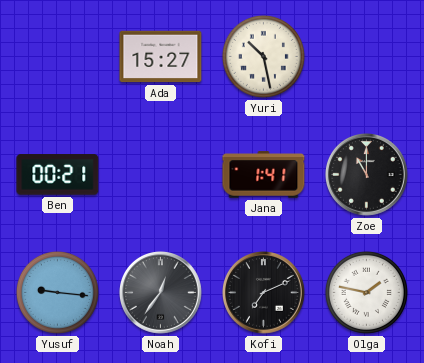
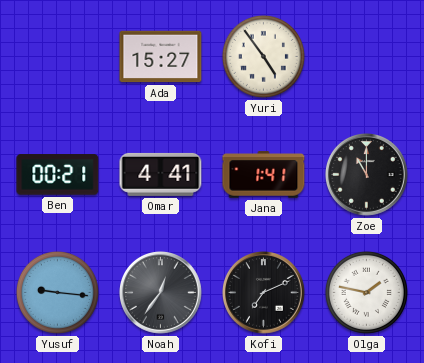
Yuri: 10:28 -> 4:54 (263, 56)
Omar: none -> 4:41 (161, 174)
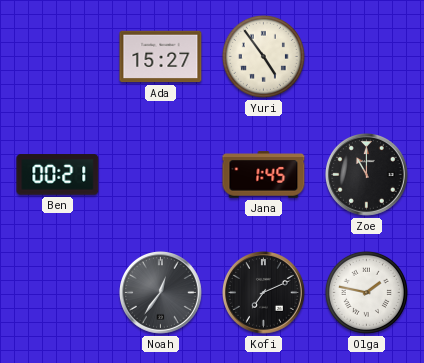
Omar: 4:41 -> none (161, 174)
Jana: 1:41 -> 1:45 (264, 175)
Yusuf: 9:16 -> none (57, 292)
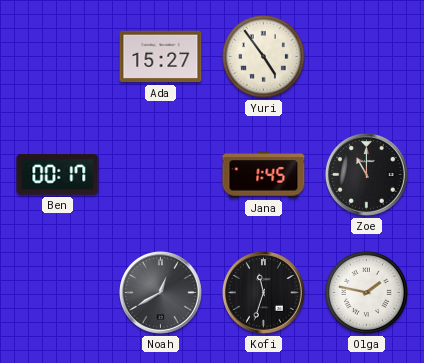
Ben: 00:21 -> 00:17 (58, 175)
Noah: 12:36 -> 12:40 (161, 293)
Kofi: 7:11 -> 11:33 (264, 293)
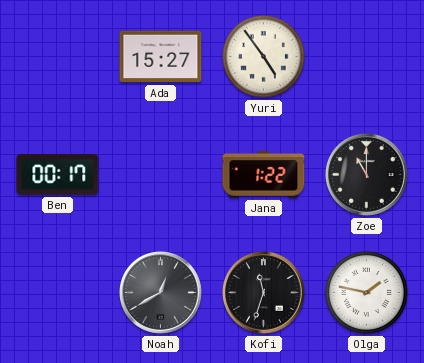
Jana: 1:45 -> 1:22 (264, 175)
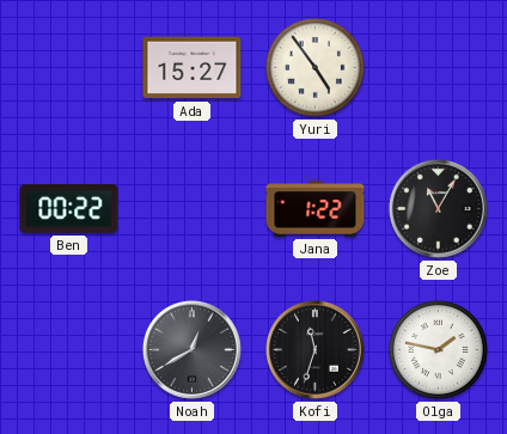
Ben: 00:17 -> 00:22 (69, 209)
Zoe: 11:00 -> 11:05 (439, 209)
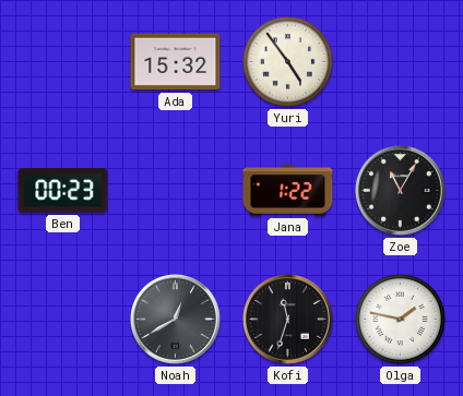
Ada: 15:27 -> 15:32 (176, 62)
Ben: 00:22 -> 00:23 (63, 191)
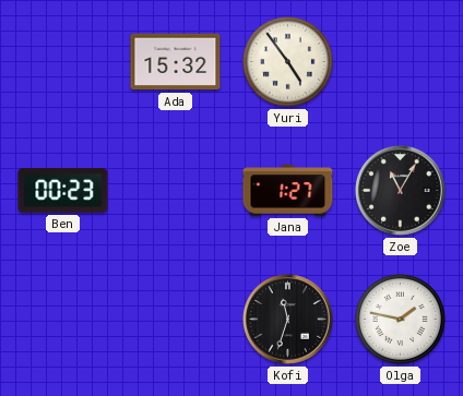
Jana: 1:22 -> 1:27 (288, 191)
Noah: 12:40 -> none (176, 320)
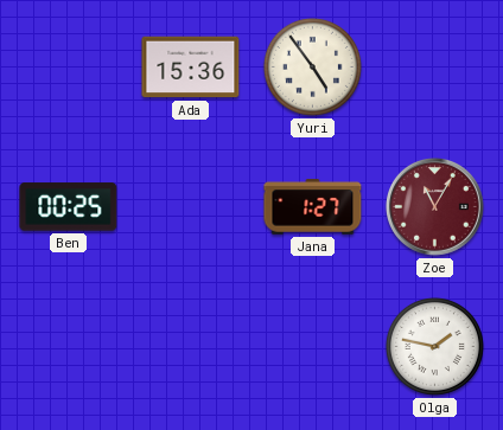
Ada: 15:32 -> 15:36 (191, 68)
Ben: 00:23 -> 00:25 (69, 207)
Zoe dial: black -> burgundy (435, 207)
Kofi: 11:33 -> none (288, 320)
